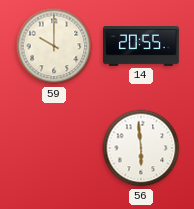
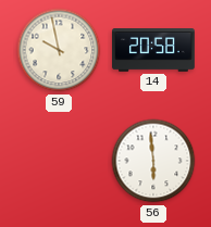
59: 10:00 -> 9:58 (59, 50)
14: 20:55 -> 20:58 (154, 50)
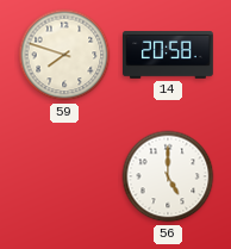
59: 9:58 -> 7:48 (64, 55)
56: 5:59 -> 5:00 (168, 176)
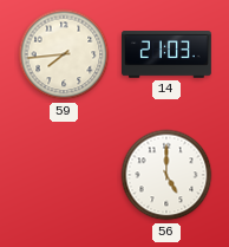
59: 7:48 -> 7:44 (64, 54)
14: 20:58 -> 21:03 (168, 54)
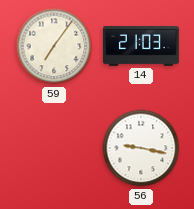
59: 7:44 -> 7:06 (54, 46)
56: 5:00 -> 9:17 (141, 148)
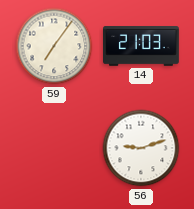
56: 9:17 -> 9:12 (141, 148)
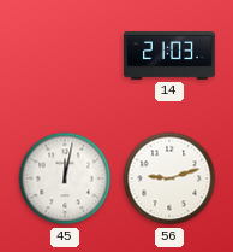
59: 7:06 -> none (54, 46)
45: none -> 12:02 (65, 178)
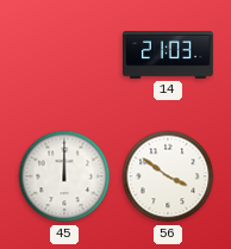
45: 12:02 -> 12:00 (64, 176)
56: 9:12 -> 3:51 (168, 176)
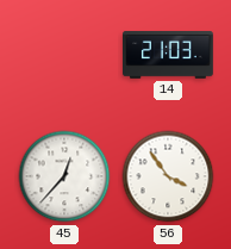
45: 12:00 -> 12:37 (64, 176)
56: 3:51 -> 3:54 (168, 176)
